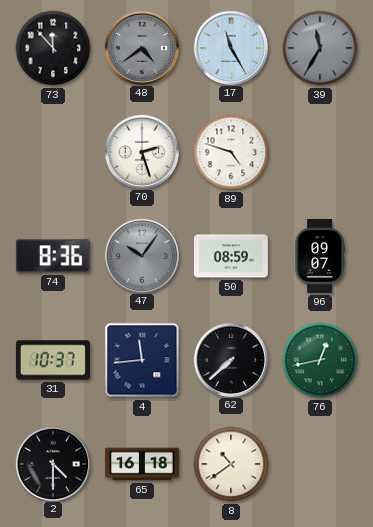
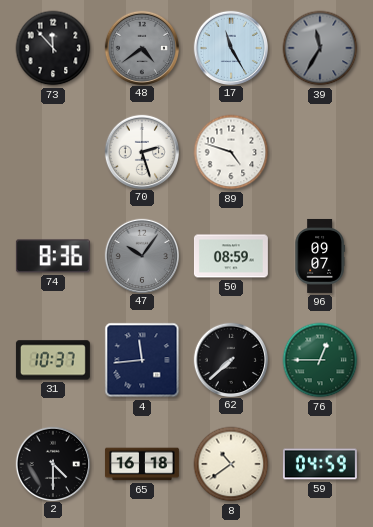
76: 12:43 -> 12:45 (320, 360)
59: none -> 04:59 (320, 464)
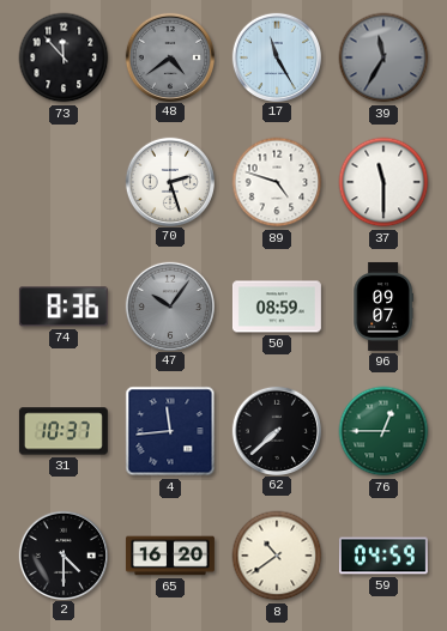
37: none -> 11:30 (383, 182)
65: 16:18 -> 16:20 (170, 556)
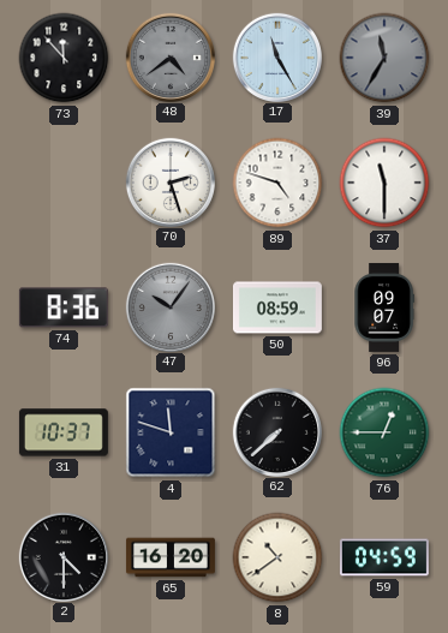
4: 11:44 -> 11:48 (171, 432)
